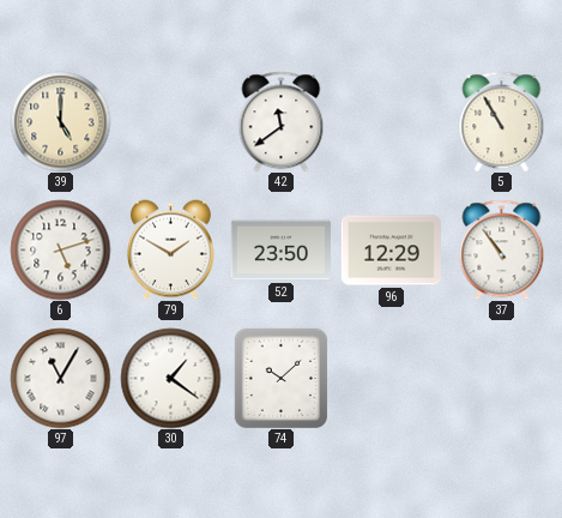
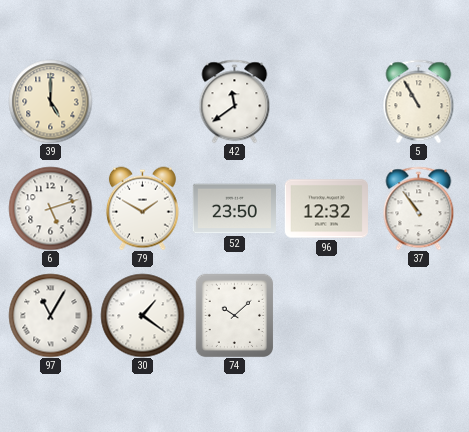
96: 12:29 -> 12:32 (326, 209)
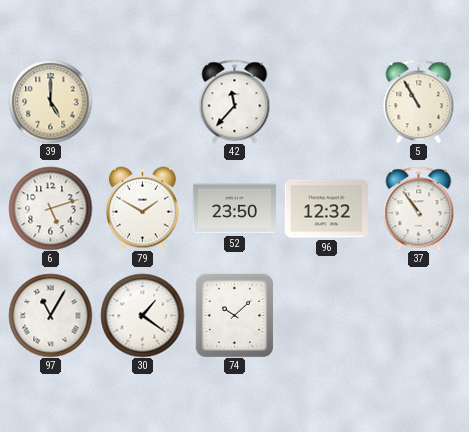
42: 11:39 -> 11:37 (235, 101)
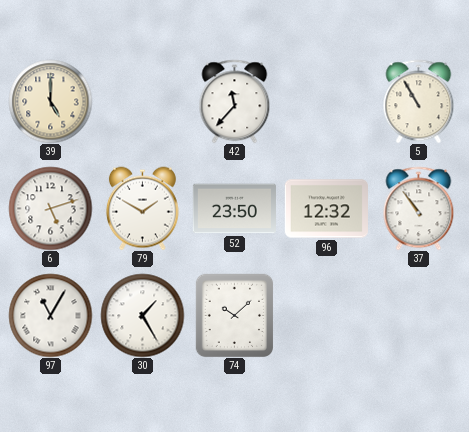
30: 1:21 -> 1:25 (142, 315)
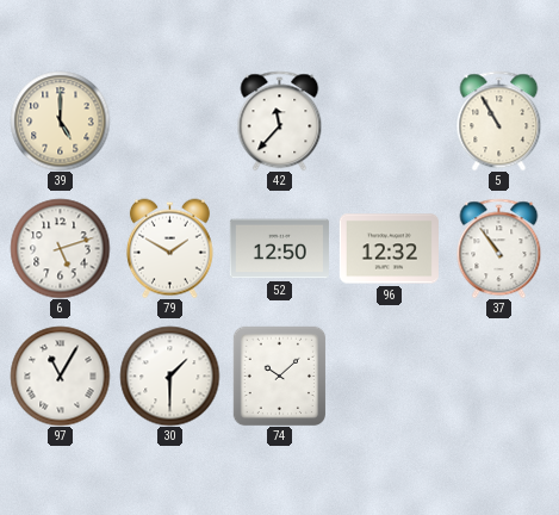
52: 23:50 -> 12:50 (279, 249)
30: 1:25 -> 1:30 (169, 376)
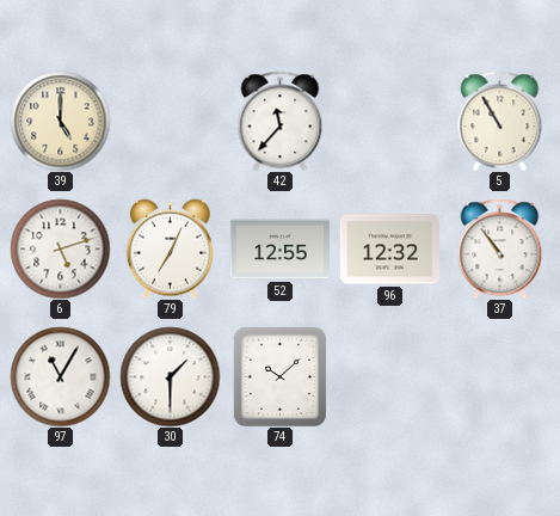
79: 1:50 -> 7:04 (170, 248)
52: 12:50 -> 12:55 (279, 250)
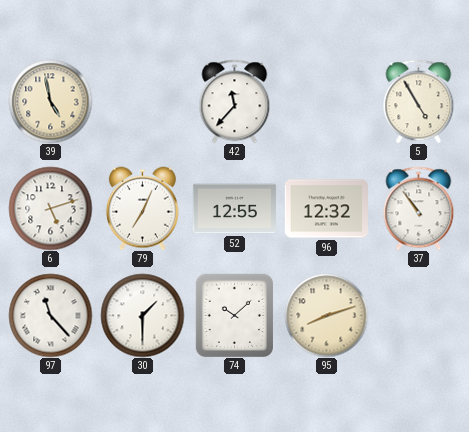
39: 5:00 -> 4:58 (50, 101)
5: 10:55 -> 4:55 (419, 101)
97: 11:05 -> 11:23 (50, 315)
95: none -> 8:12 (326, 315)
